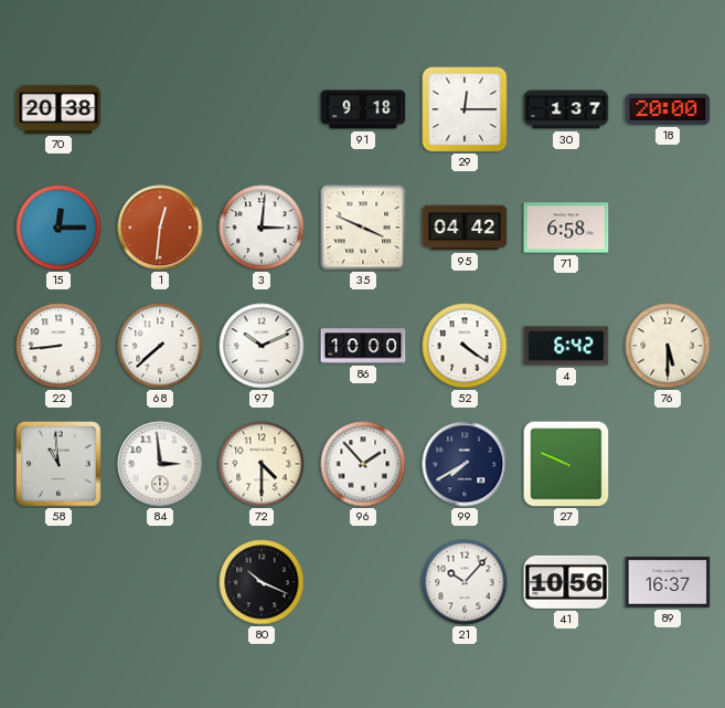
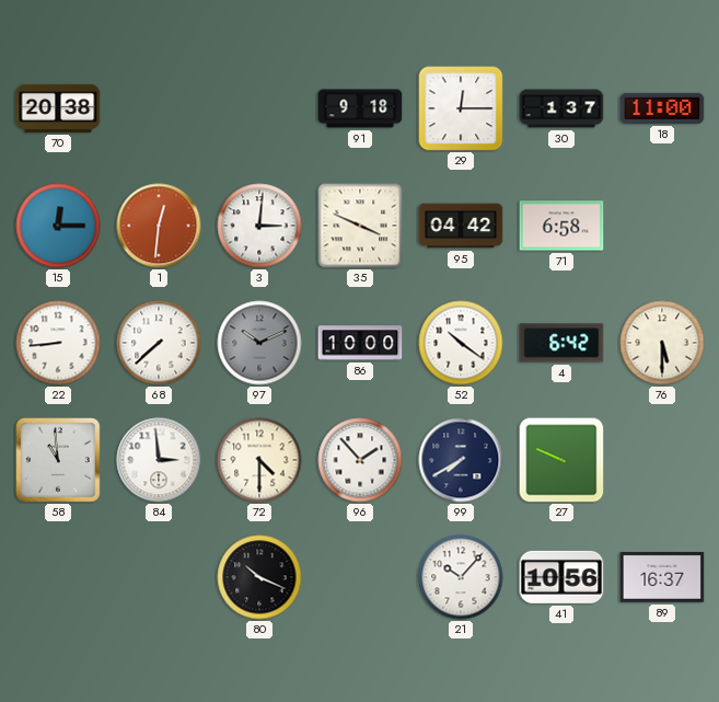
18: 20:00 -> 11:00 (662, 108)
97 dial: white -> grey (259, 343)
52: 4:21 -> 10:21 (461, 343)
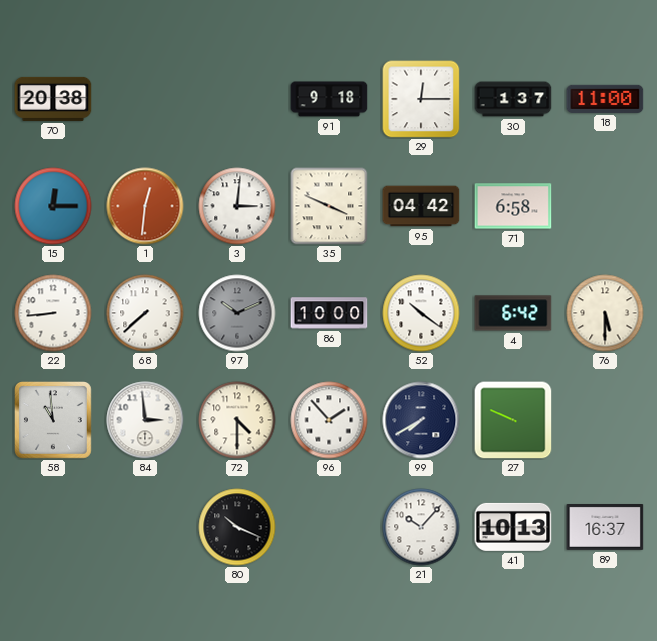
41: 10:56 -> 10:13 (513, 527)
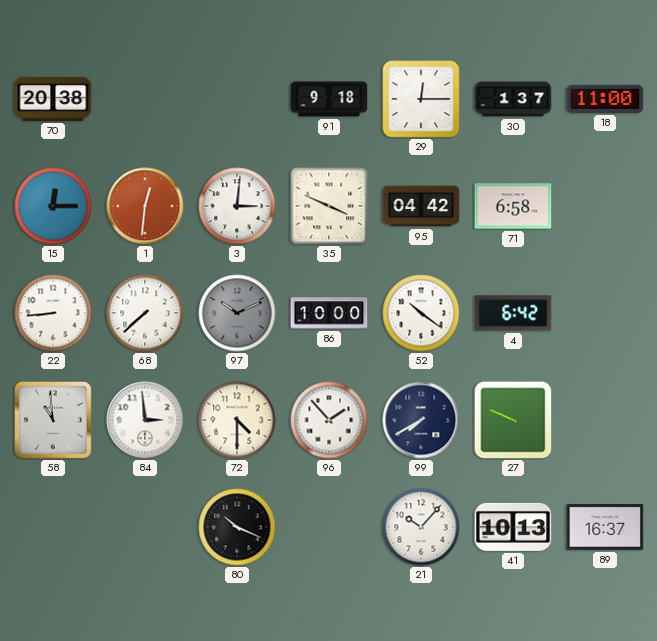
76: 5:30 -> none (605, 313)
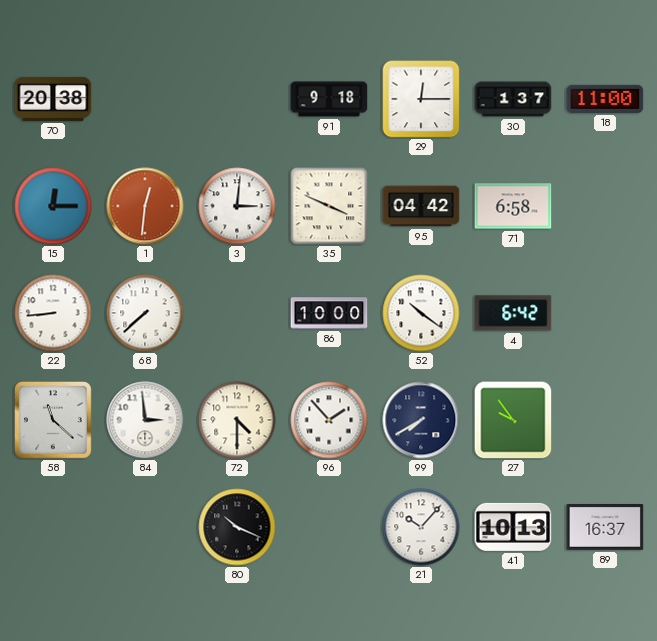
97: 10:11 -> none (237, 313)
58: 10:59 -> 11:22 (54, 421)
27: 9:49 -> 9:54 (513, 420)
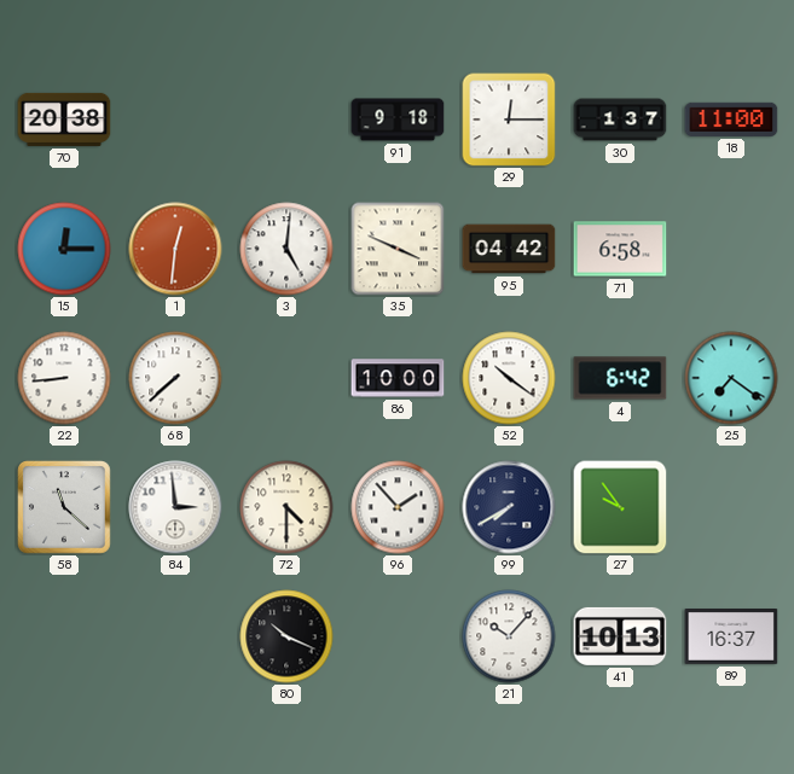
3: 3:01 -> 5:01 (286, 249)
25: none -> 7:21 (731, 378)
